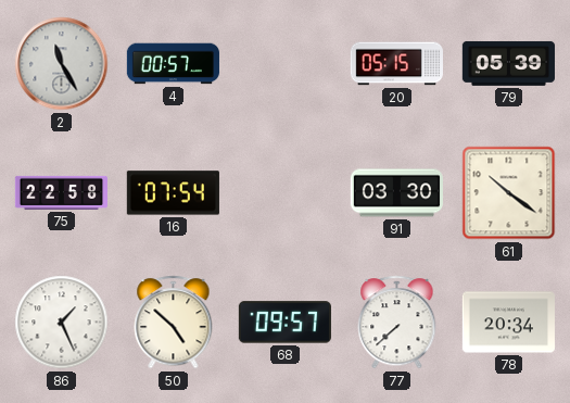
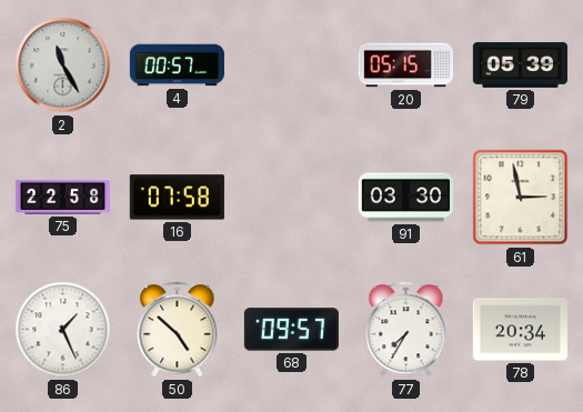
16: 07:54 -> 07:58 (177, 198)
61: 10:21 -> 2:58 (521, 198)
77: 7:38 -> 7:35 (406, 330)
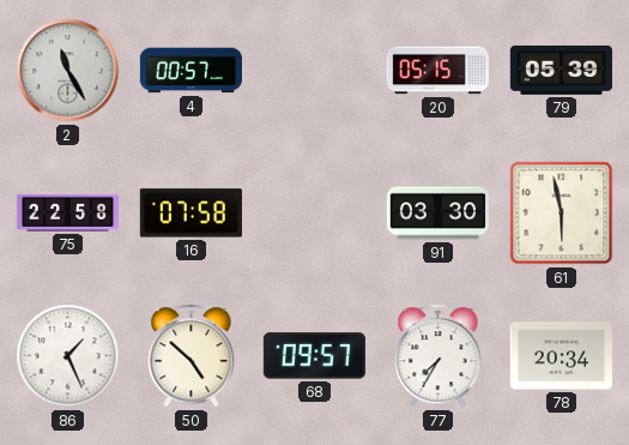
61: 2:58 -> 5:58 (562, 214)
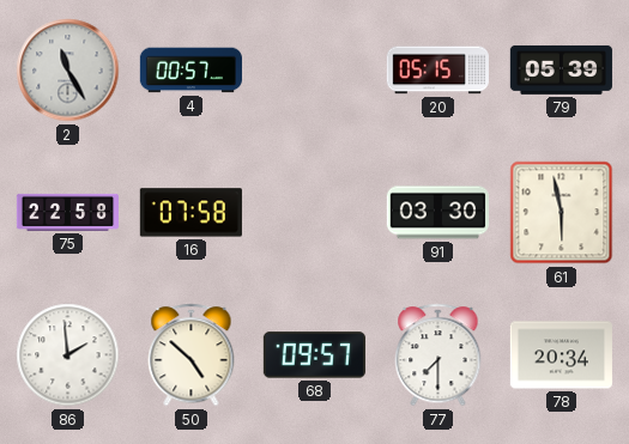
86: 1:26 -> 1:59 (68, 355)
77: 7:35 -> 7:30 (439, 355)
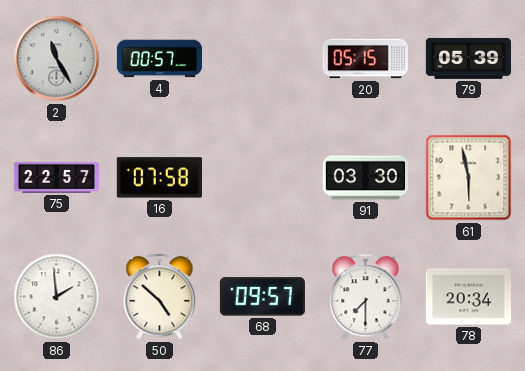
75: 22:58 -> 22:57 (56, 177)
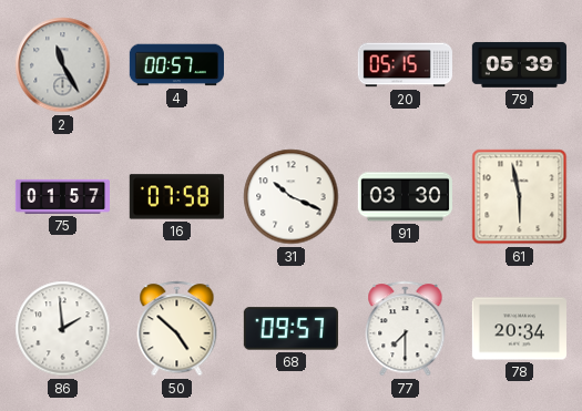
75: 22:57 -> 01:57 (62, 196)
31: none -> 10:19 (292, 197)
